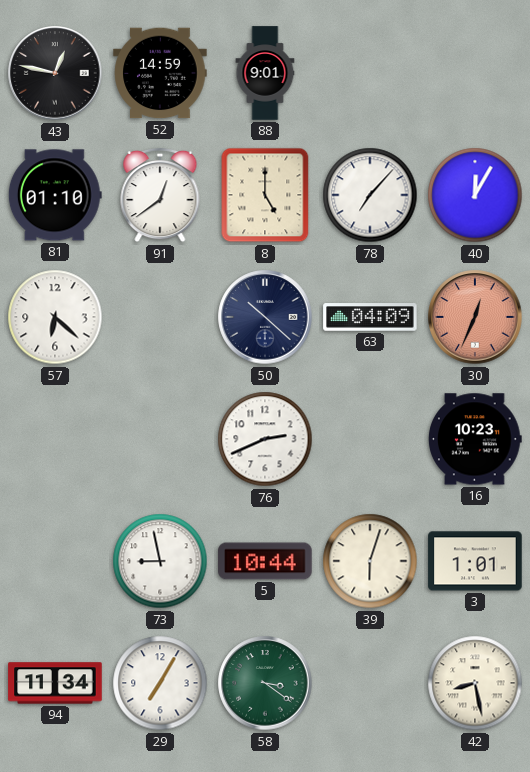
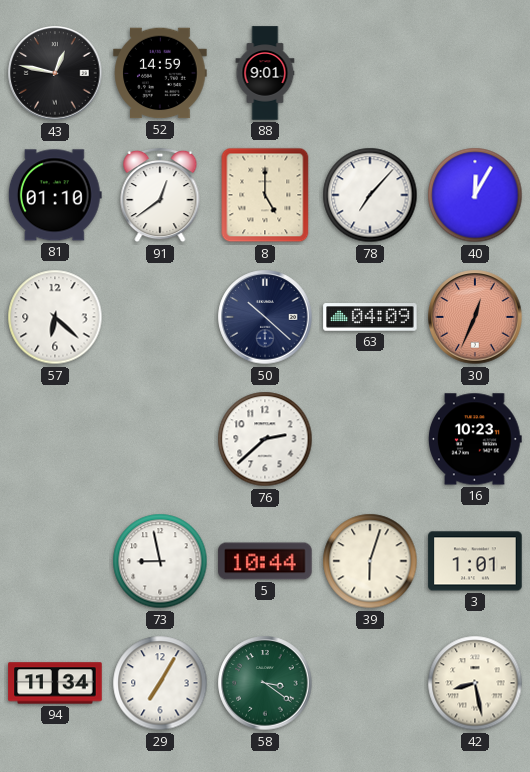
76: 2:41 -> 2:38 (265, 439)
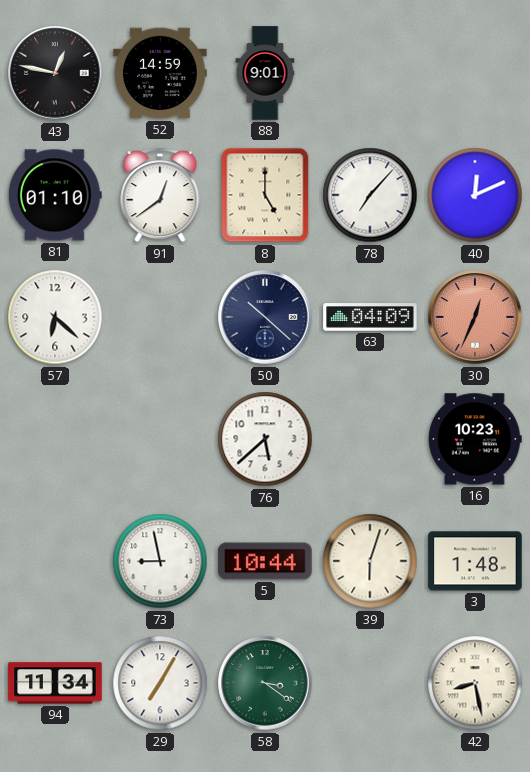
40: 12:05 -> 12:11 (475, 195)
76: 2:38 -> 5:38 (265, 439)
3: 1:01 -> 1:48 (475, 561)
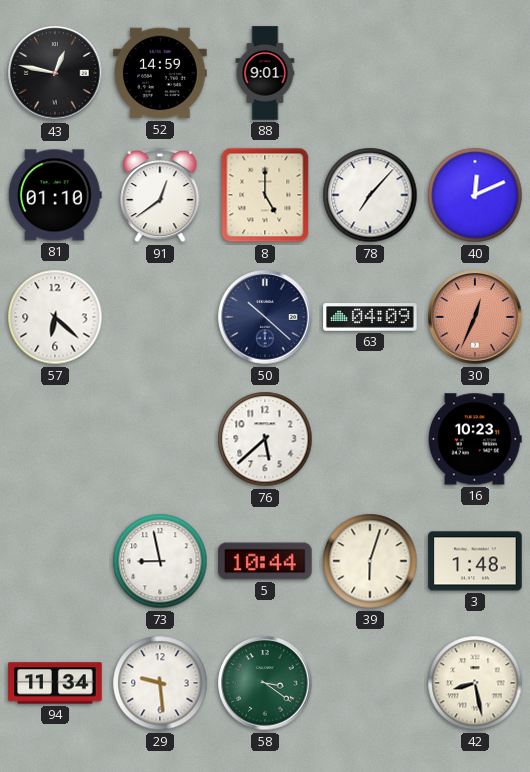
29: 7:05 -> 9:29 (160, 683)
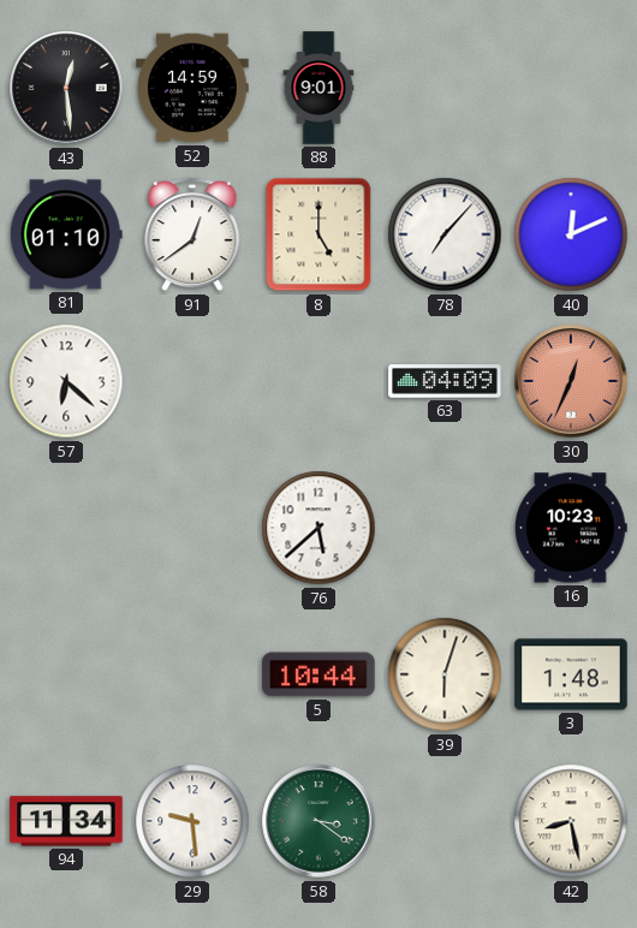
43: 12:47 -> 12:29 (66, 88)
50: 10:22 -> none (265, 317)
73: 8:58 -> none (160, 561)
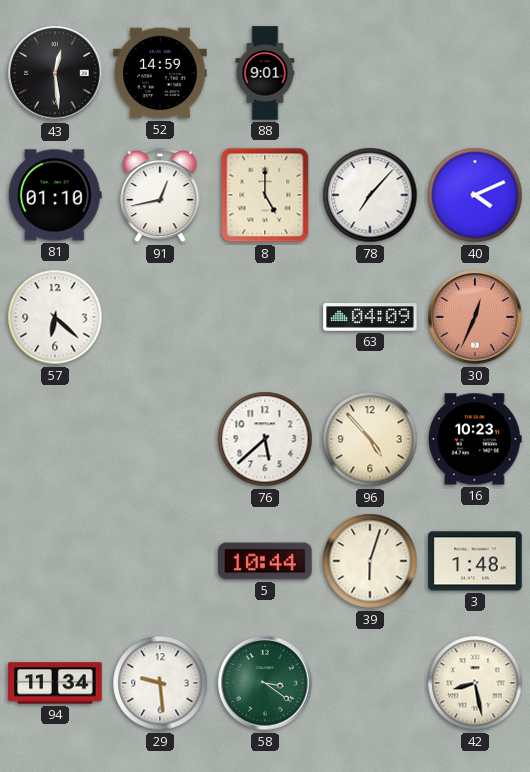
91: 12:39 -> 12:43 (160, 195)
40: 12:11 -> 4:11 (475, 195)
96: none -> 4:53 (370, 439)
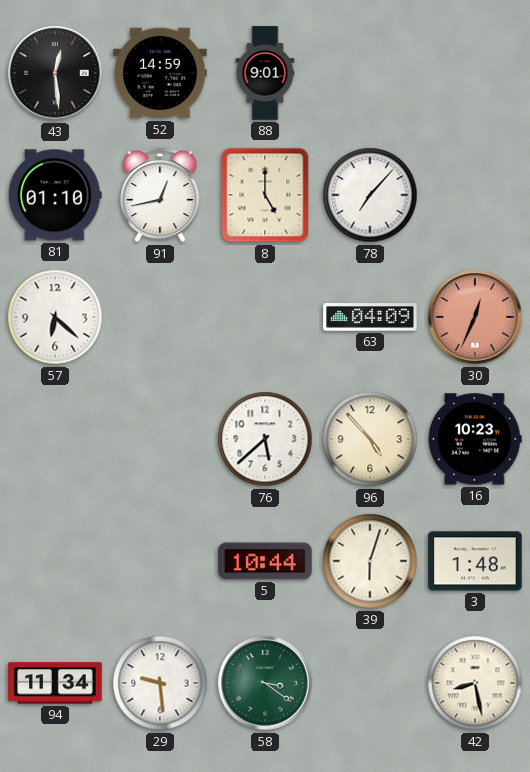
40: 4:11 -> none (475, 195)
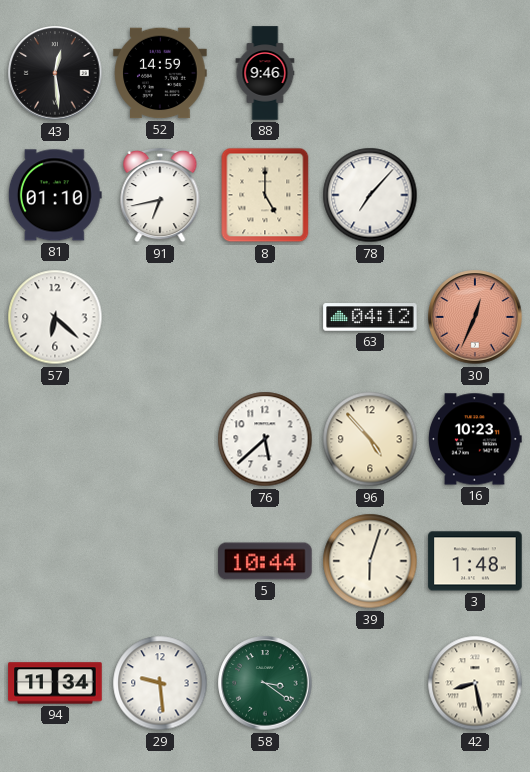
88: 9:01 -> 9:46 (265, 73)
91: 12:43 -> 6:43 (160, 195)
63: 04:09 -> 04:12 (370, 317)
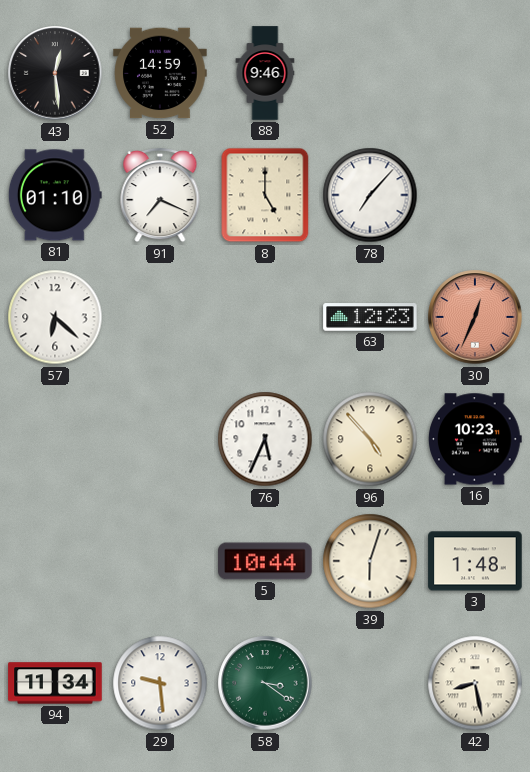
91: 6:43 -> 7:19 (160, 195)
63: 04:12 -> 12:23 (370, 317)
76: 5:38 -> 5:34 (265, 439)
